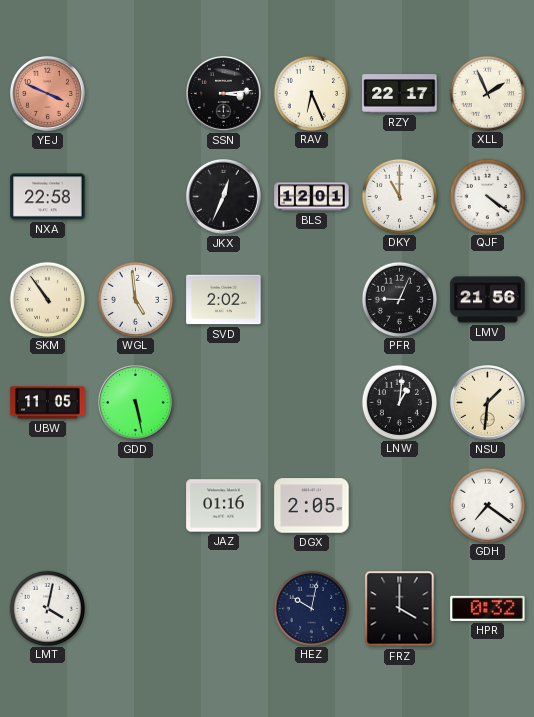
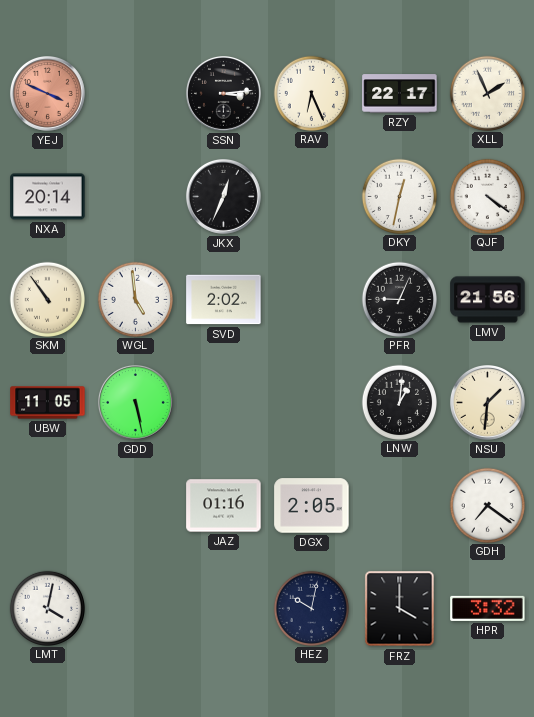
NXA: 22:58 -> 20:14 (48, 197)
BLS: 12:01 -> none (312, 197)
DKY: 11:00 -> 12:32 (399, 196)
HPR: 0:32 -> 3:32 (488, 608)
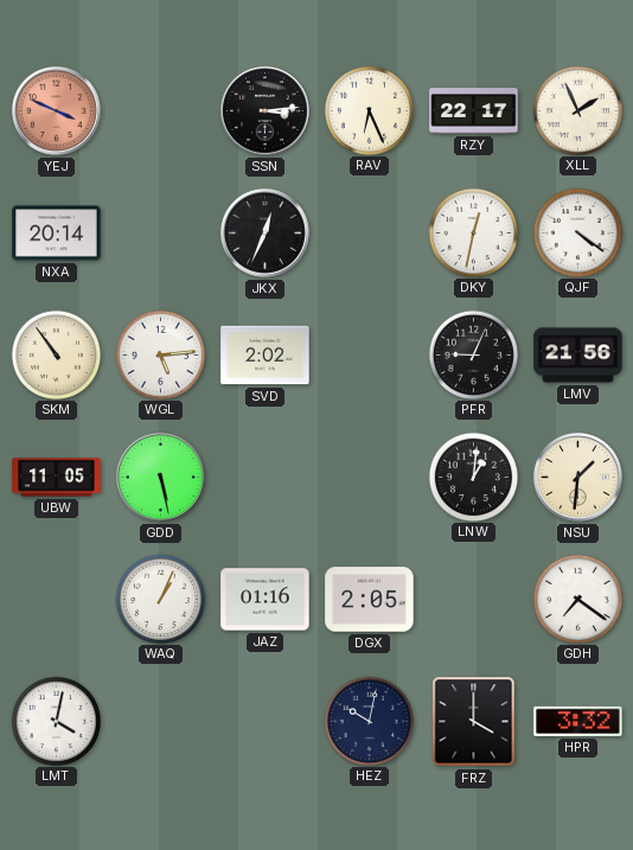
WGL: 4:59 -> 5:14 (160, 354)
WAQ: none -> 1:04 (160, 599)
